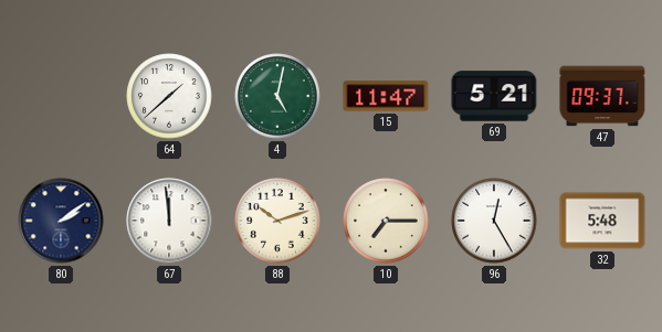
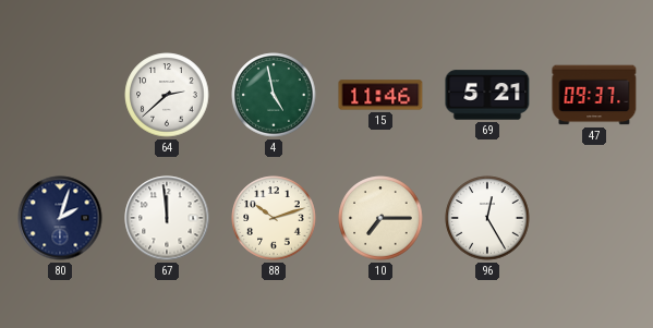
64: 1:38 -> 2:38 (167, 95)
4: 5:02 -> 4:58 (274, 95)
15: 11:47 -> 11:46 (380, 95)
80: 2:09 -> 2:03 (60, 218)
32: 5:48 -> none (602, 221)
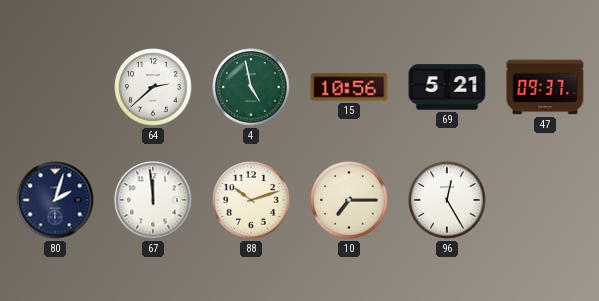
15: 11:46 -> 10:56 (349, 87)
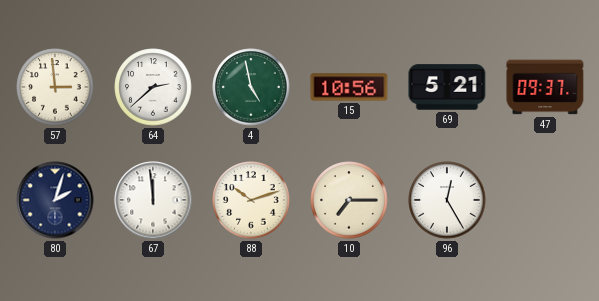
57: none -> 2:59 (55, 87)
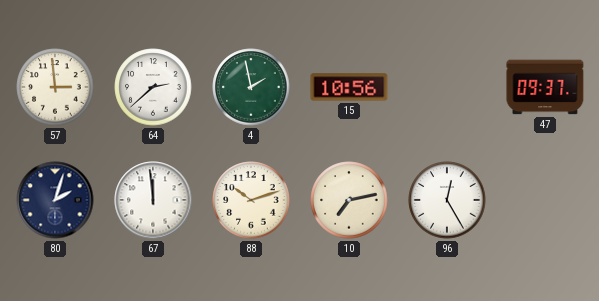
4: 4:58 -> 1:58 (251, 87)
69: 5:21 -> none (447, 87)
10: 7:15 -> 7:13 (349, 200)
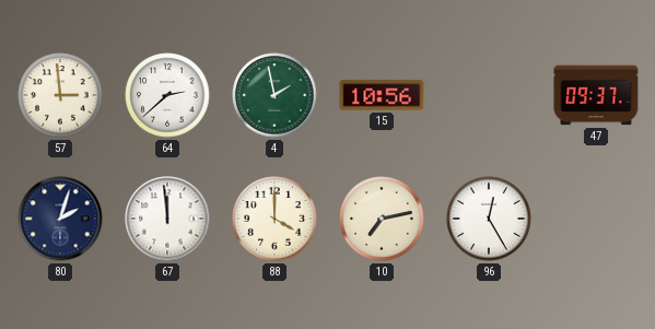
88: 10:12 -> 4:00 (274, 219)
